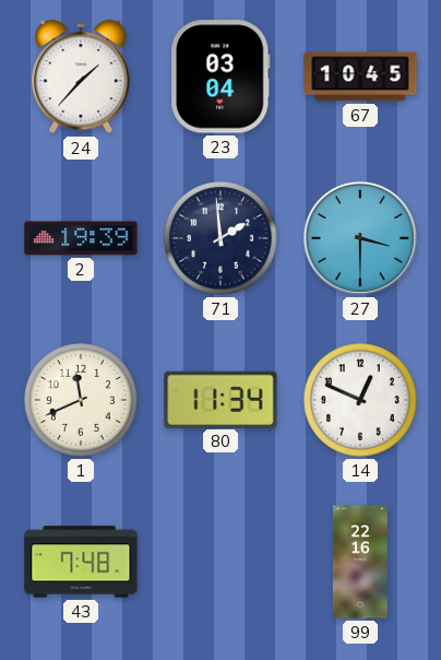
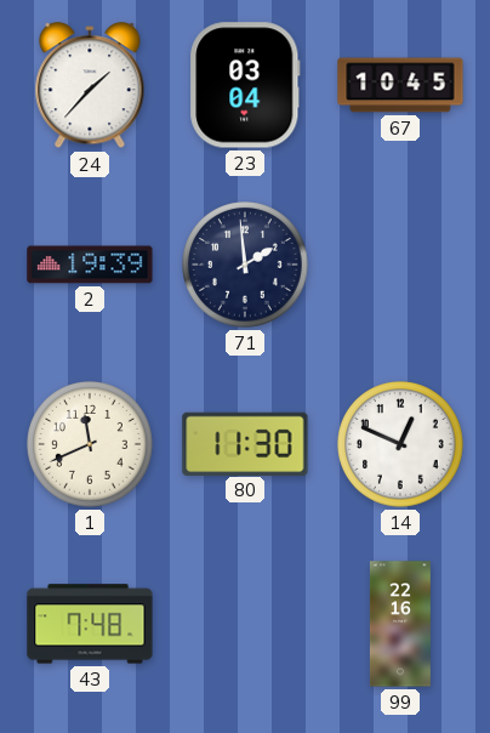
27: 3:30 -> none (360, 238)
80: 11:34 -> 11:30 (245, 443)
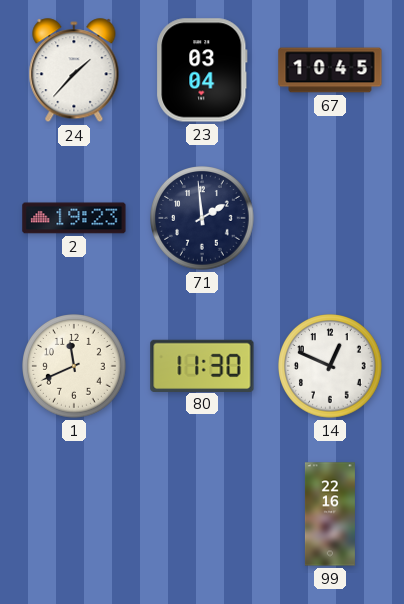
2: 19:39 -> 19:23 (74, 218)
43: 7:48 -> none (90, 624)
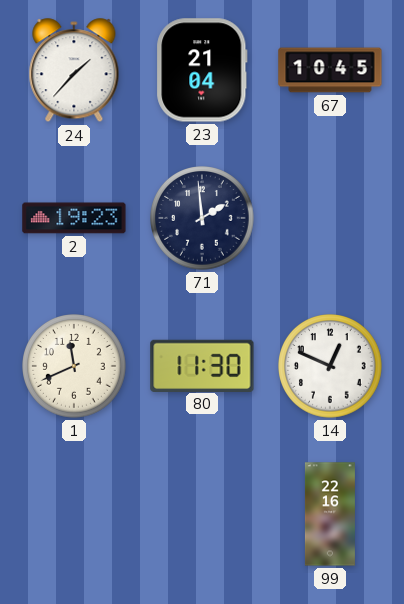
23: 03:04 -> 21:04 (202, 70)
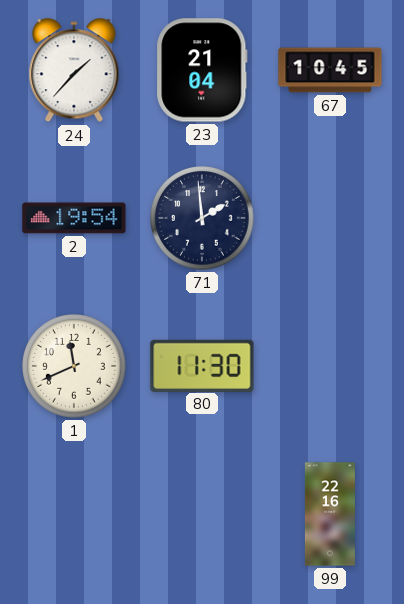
2: 19:23 -> 19:54 (74, 218)
14: 12:49 -> none (330, 366)
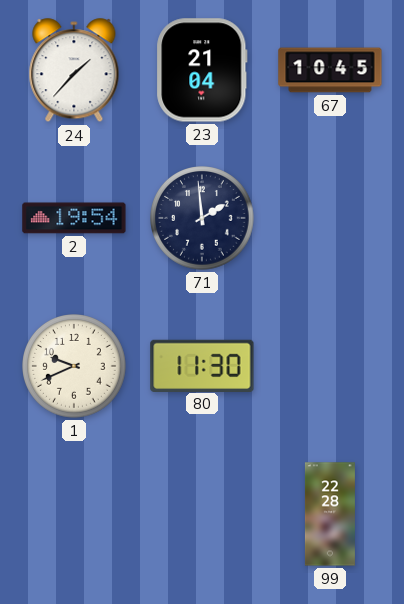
1: 11:41 -> 9:41 (74, 366)
99: 22:16 -> 22:28 (330, 514)
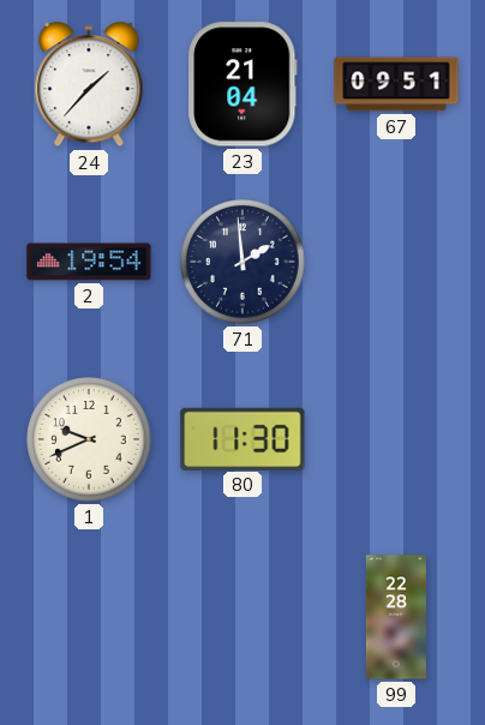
67: 10:45 -> 09:51 (396, 84)
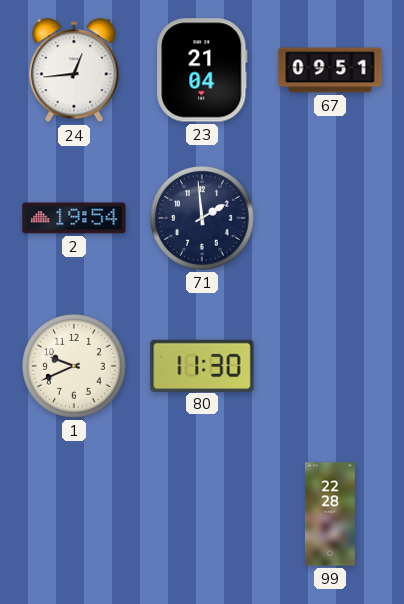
24: 1:37 -> 12:44 (74, 71)
